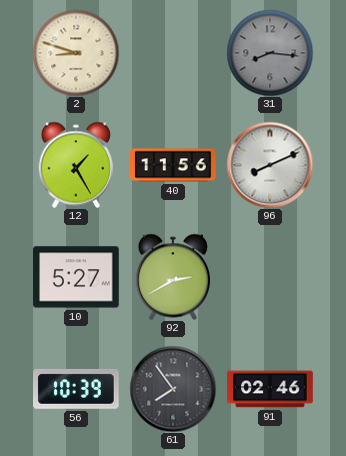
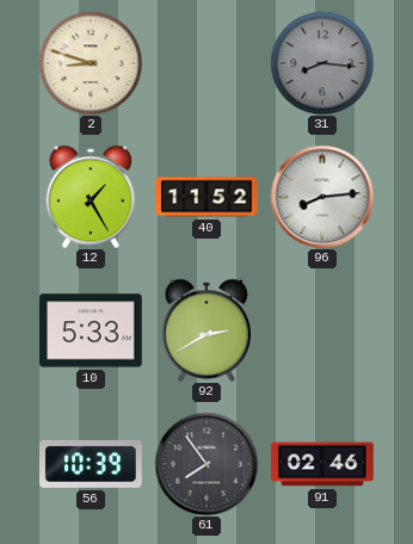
40: 11:56 -> 11:52 (207, 197)
96: 8:11 -> 8:14 (322, 197)
10: 5:27 -> 5:33 (91, 330)
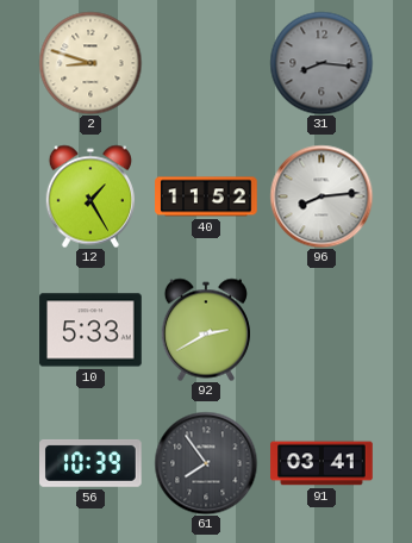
91: 02:46 -> 03:41 (322, 463)
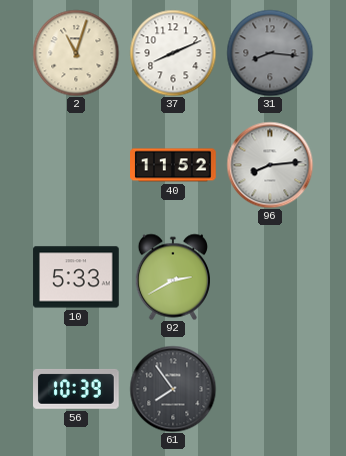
2: 8:48 -> 11:03 (76, 53)
37: none -> 8:11 (173, 53)
12: 1:25 -> none (89, 196)
91: 03:41 -> none (322, 463)
